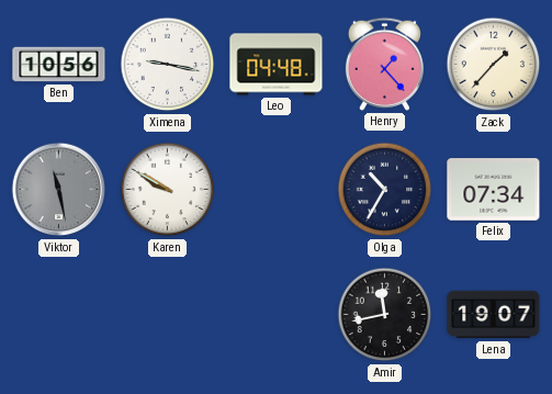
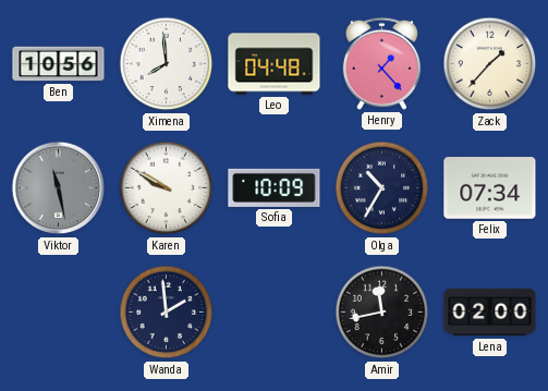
Ximena: 9:17 -> 7:59 (167, 64)
Sofia: none -> 10:09 (275, 187)
Wanda: none -> 1:59 (167, 313)
Lena: 19:07 -> 02:00 (490, 313)
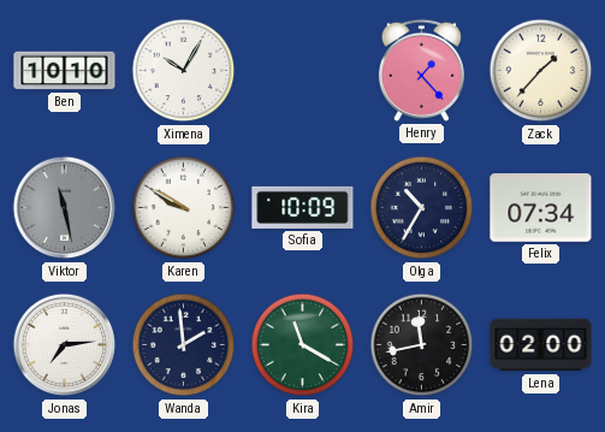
Ben: 10:56 -> 10:10 (65, 71)
Ximena: 7:59 -> 10:05 (184, 71)
Leo: 04:48 -> none (275, 64)
Jonas: none -> 7:14 (65, 345)
Kira: none -> 11:20 (303, 345)
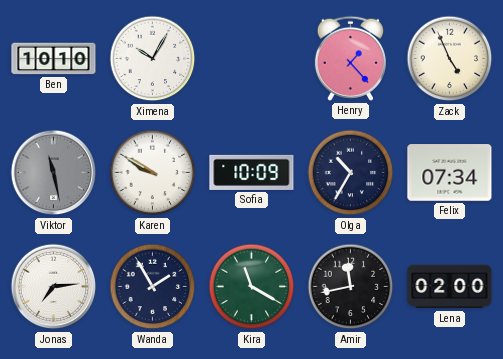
Zack: 1:37 -> 4:56 (450, 59)
Wanda: 1:59 -> 1:55 (153, 287)
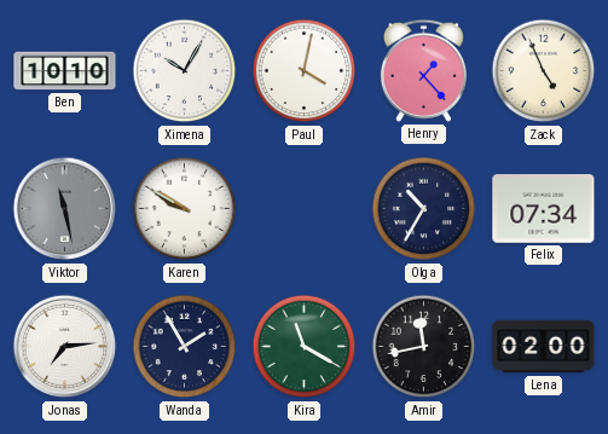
Paul: none -> 4:02 (305, 71)
Sofia: 10:09 -> none (252, 172)
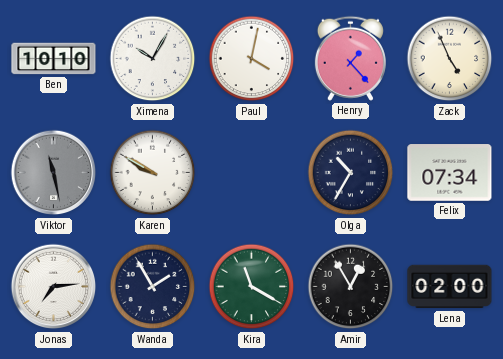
Amir: 11:43 -> 12:55 (351, 287)
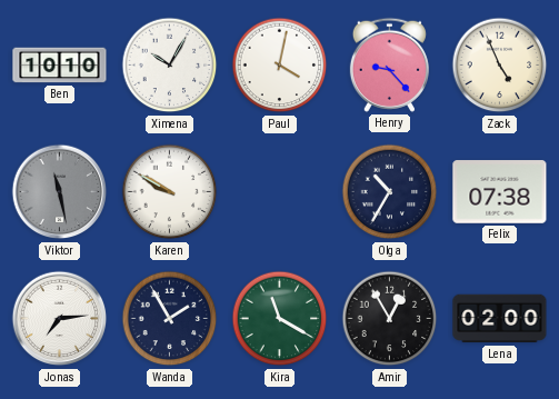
Henry: 1:23 -> 9:23 (389, 64)
Felix: 07:34 -> 07:38 (500, 192)
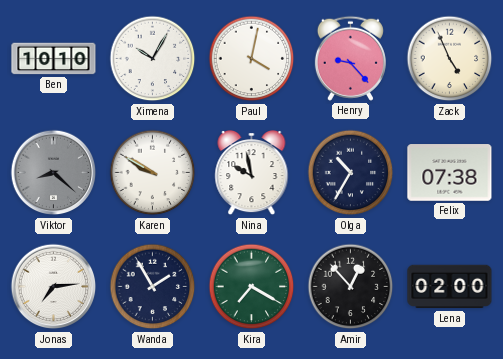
Viktor: 11:28 -> 8:22 (54, 173)
Nina: none -> 9:58 (252, 174)
Kira: 11:20 -> 7:20 (252, 287)
Amir: 12:55 -> 12:53 (351, 287)
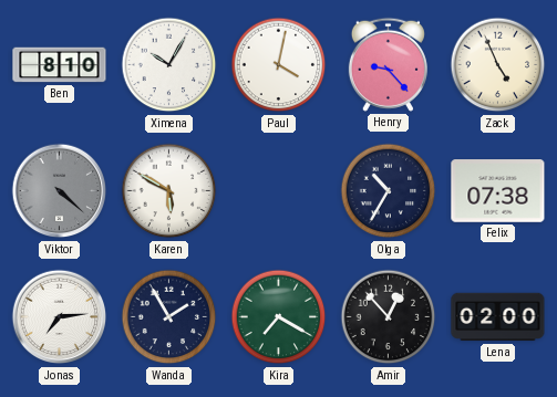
Ben: 10:10 -> 8:10 (60, 65)
Viktor: 8:22 -> 4:22 (60, 191)
Karen: 9:50 -> 5:50 (169, 191)
Nina: 9:58 -> none (252, 174)
